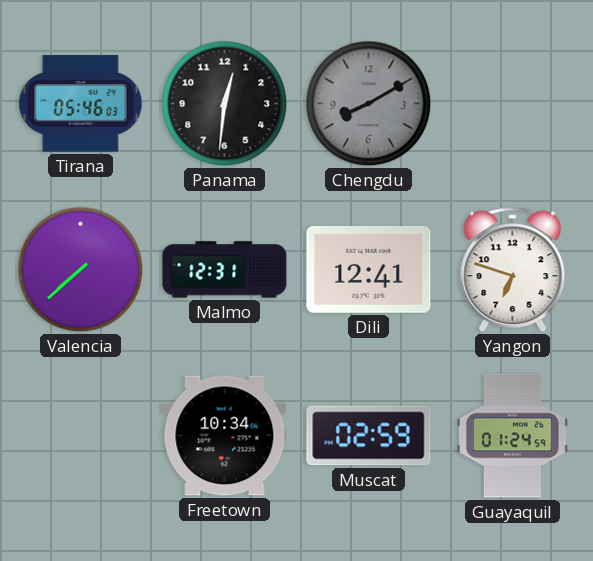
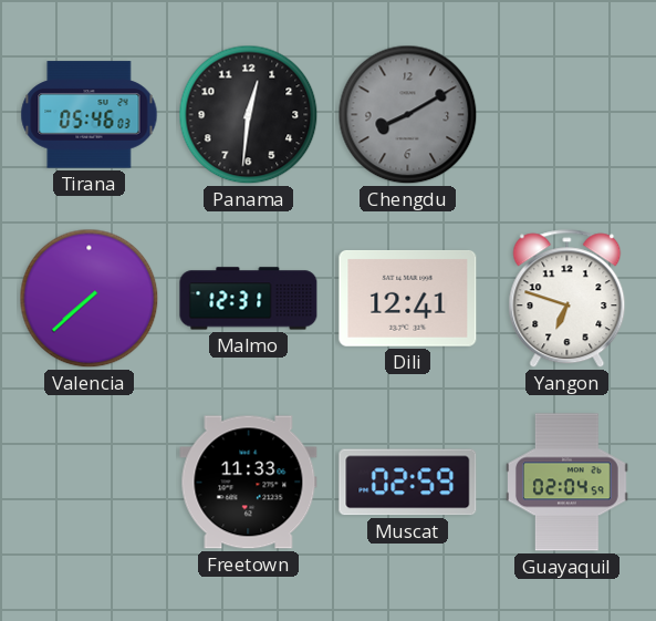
Freetown: 10:34 -> 11:33 (249, 483)
Guayaquil: 01:24 -> 02:04 (568, 483)
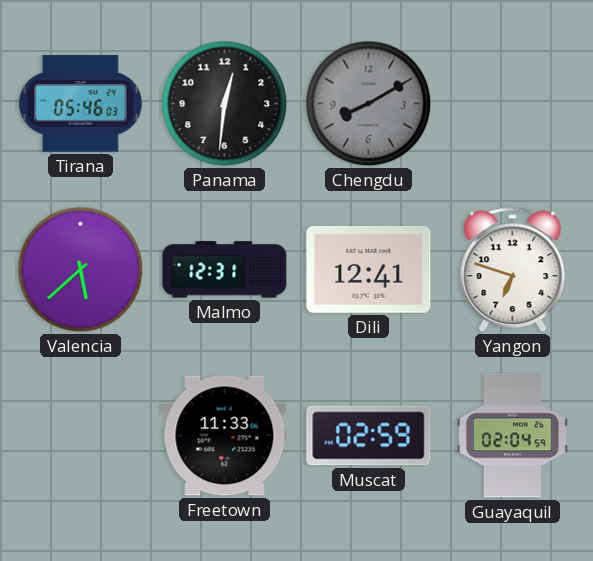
Valencia: 7:38 -> 5:38 (81, 270)
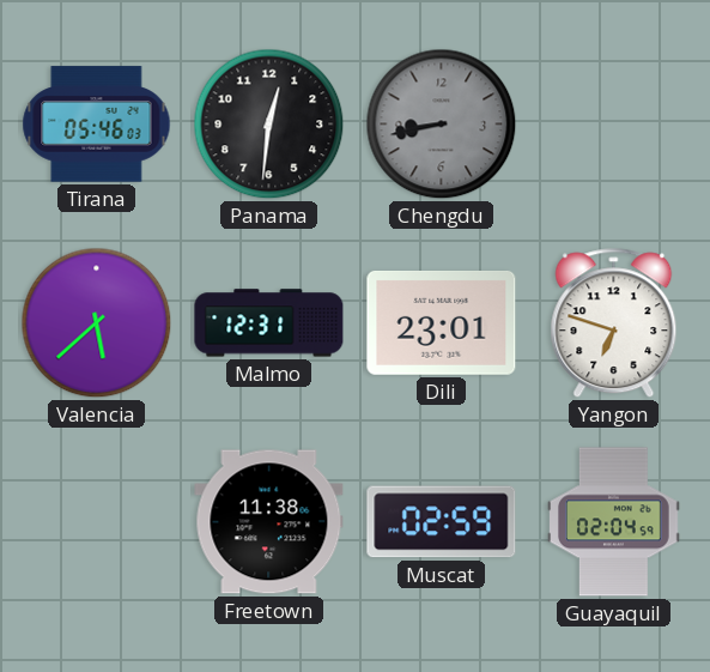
Chengdu: 8:10 -> 8:43 (442, 125)
Dili: 12:41 -> 23:01 (442, 322)
Freetown: 11:33 -> 11:38 (269, 522)
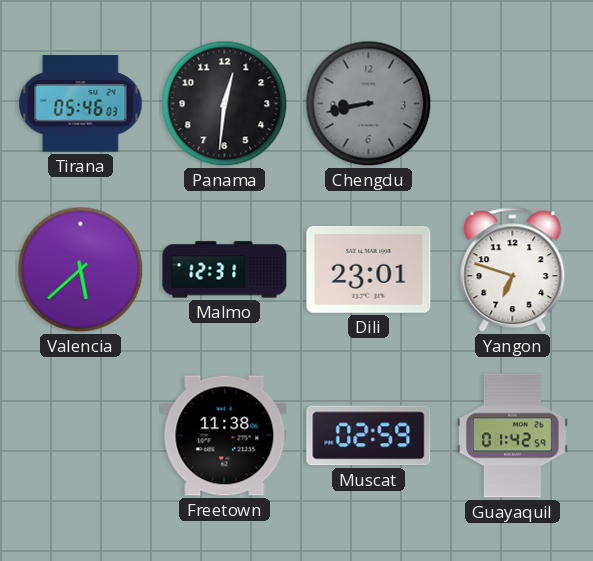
Guayaquil: 02:04 -> 01:42 (513, 436)
